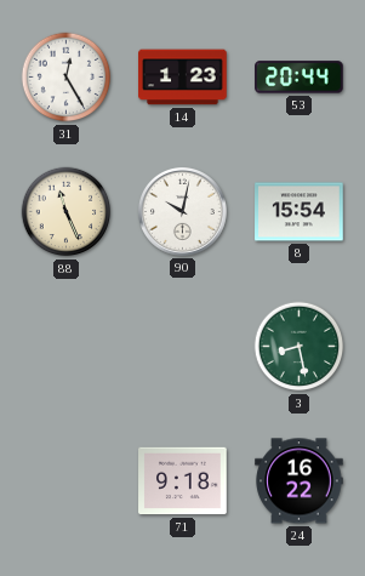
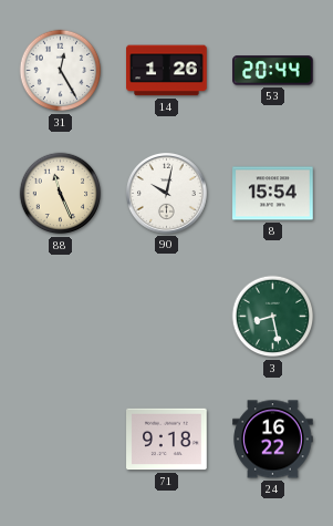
14: 1:23 -> 1:26 (167, 71)
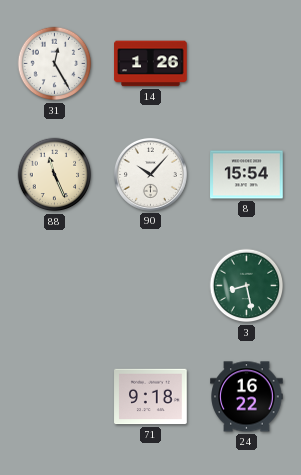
53: 20:44 -> none (273, 71)
90: 10:02 -> 10:07 (150, 174)
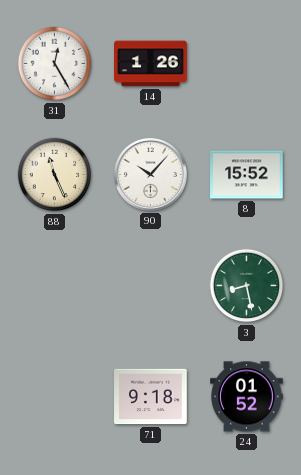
8: 15:54 -> 15:52 (247, 175)
24: 16:22 -> 01:52 (247, 397)
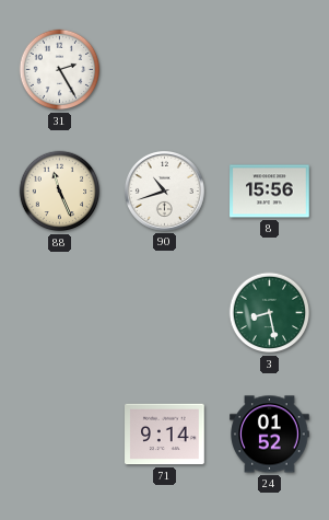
31: 12:25 -> 2:25 (60, 70)
14: 1:26 -> none (151, 64)
90: 10:07 -> 10:42 (164, 190)
8: 15:52 -> 15:56 (270, 192)
71: 9:18 -> 9:14 (165, 435)
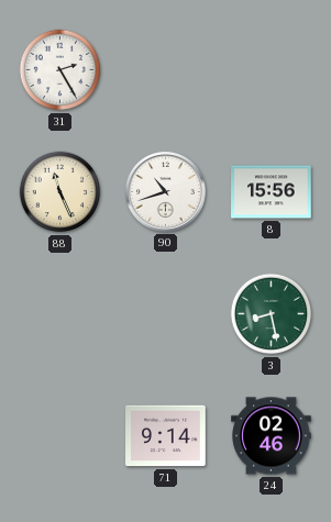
24: 01:52 -> 02:46 (272, 436)
